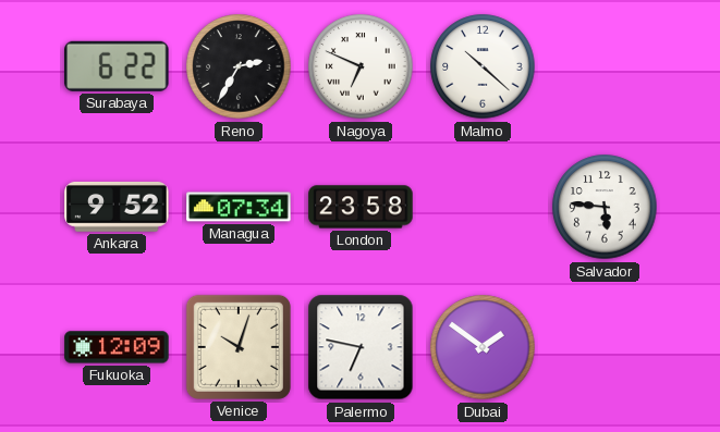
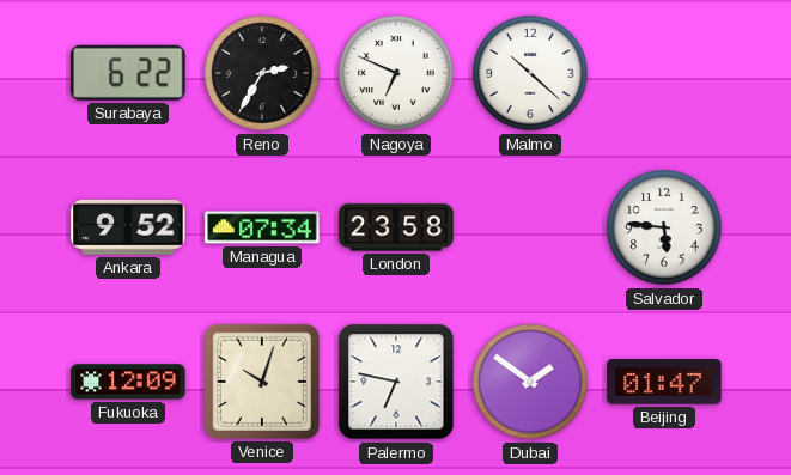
Beijing: none -> 01:47 (664, 382)
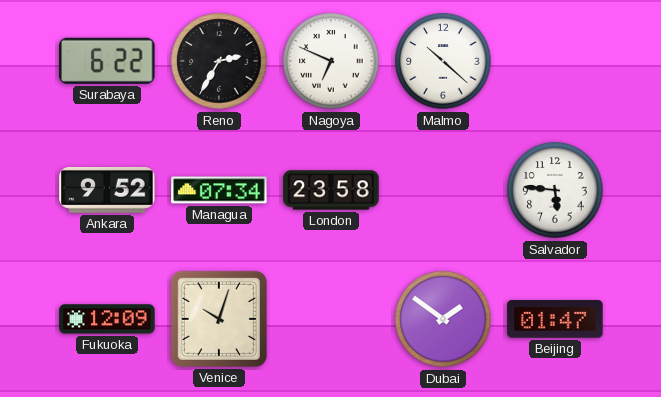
Palermo: 6:47 -> none (396, 382)
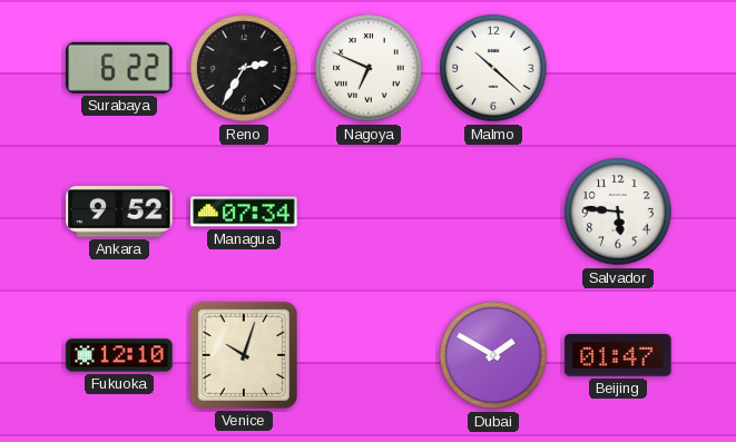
London: 23:58 -> none (331, 190)
Fukuoka: 12:09 -> 12:10 (119, 355)
Dubai: 1:51 -> 1:50 (493, 355)
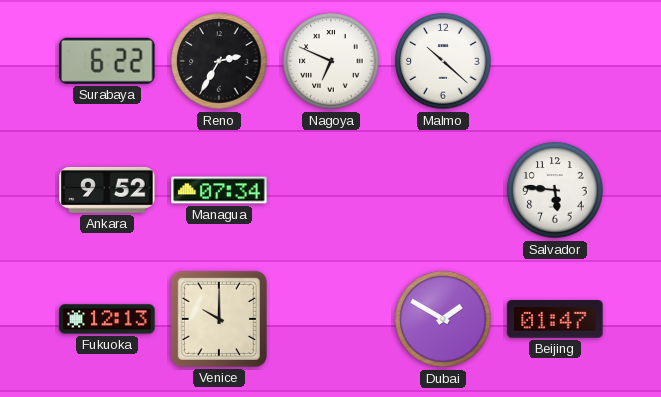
Fukuoka: 12:10 -> 12:13 (107, 319)
Venice: 10:03 -> 10:00 (219, 319)
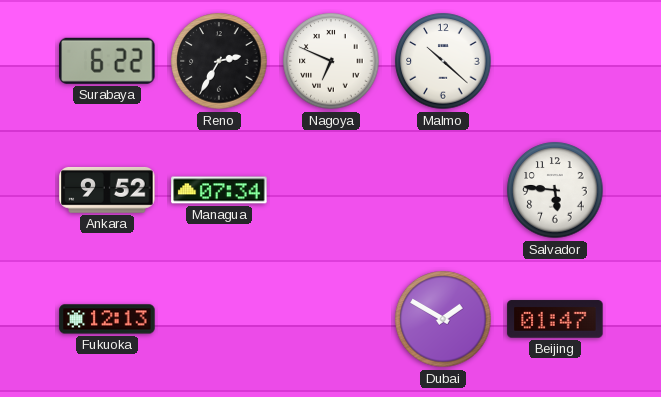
Venice: 10:00 -> none (219, 319)
